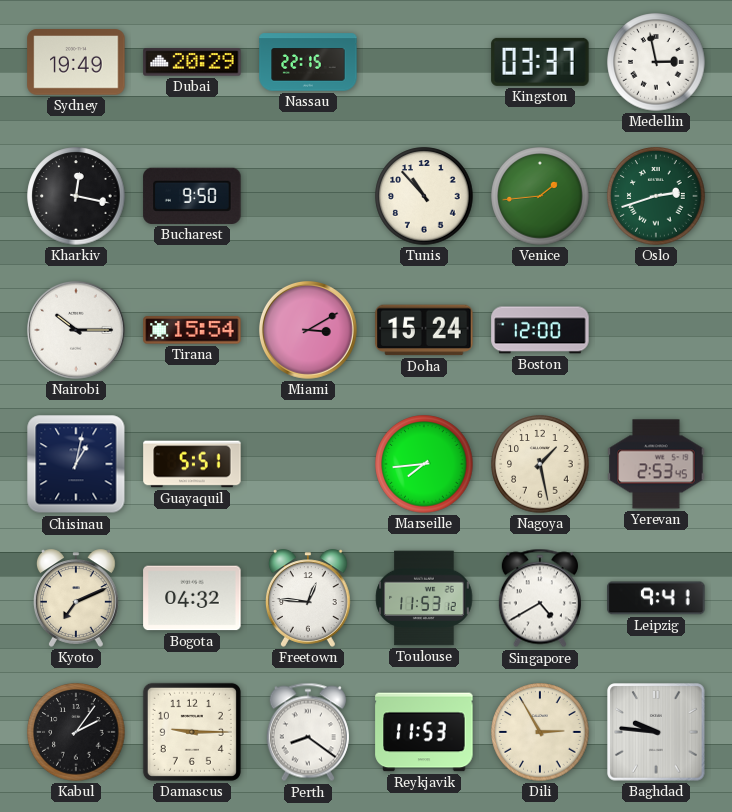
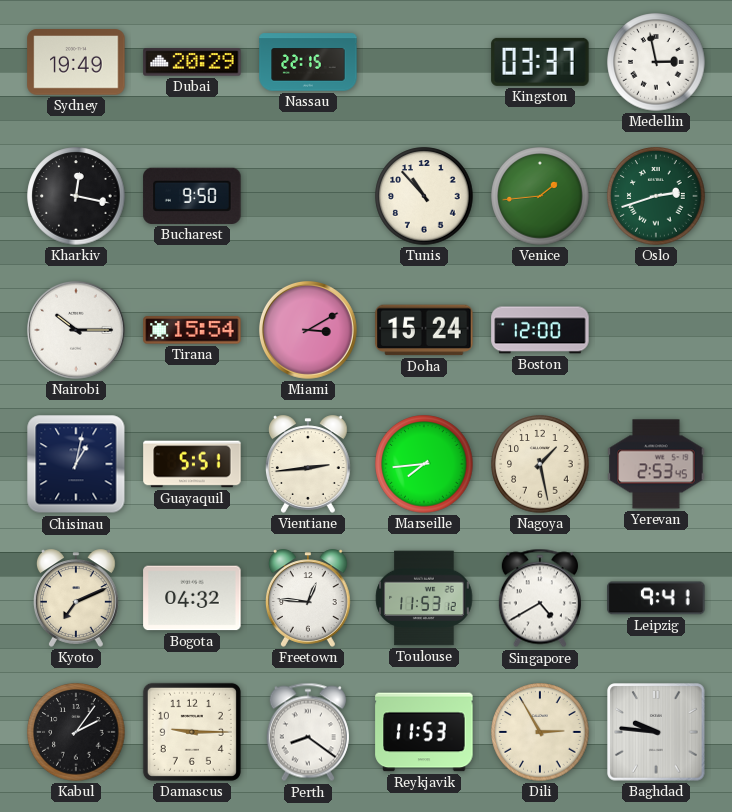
Vientiane: none -> 2:44 (308, 464)
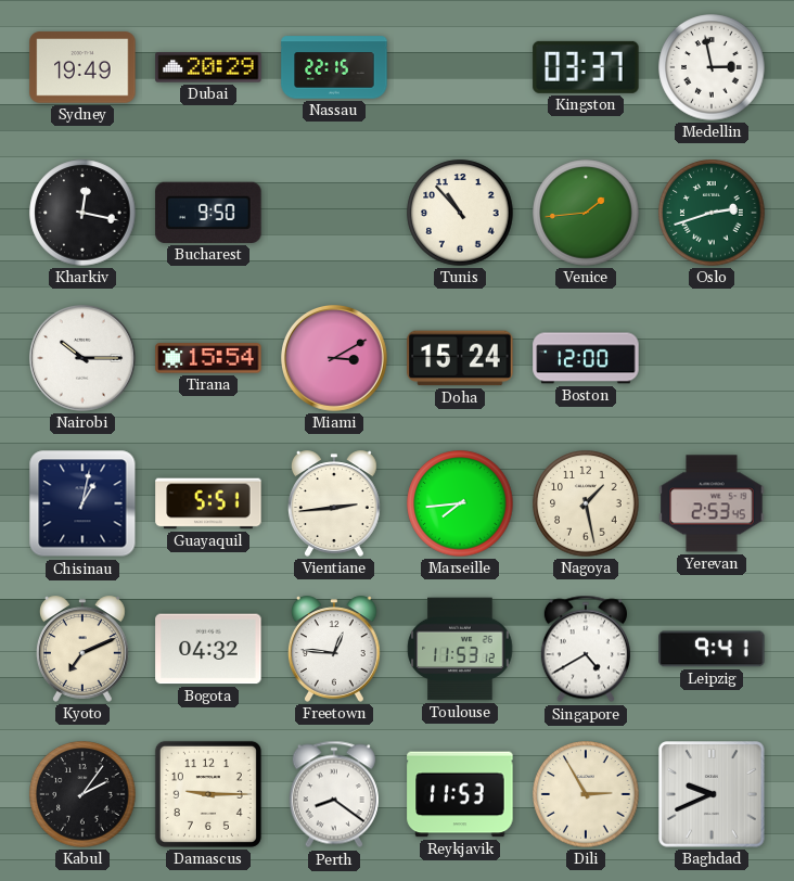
Baghdad: 9:46 -> 9:41 (712, 794)
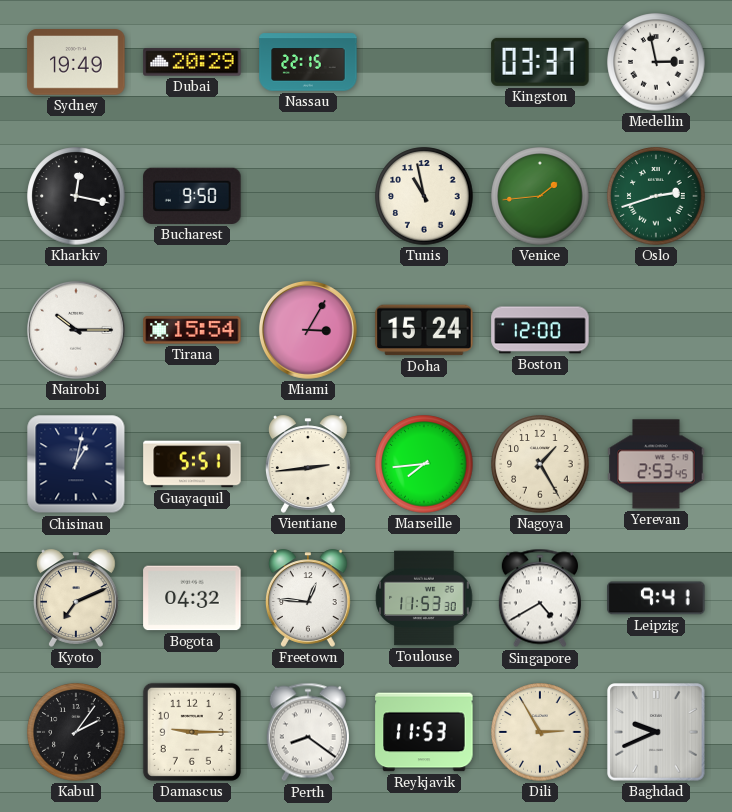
Tunis: 10:53 -> 10:58 (424, 196)
Miami: 3:10 -> 3:05 (309, 331)
Nagoya: 1:28 -> 1:25 (540, 464)
Toulouse: 11:53:12 -> 11:53:30 (424, 598)
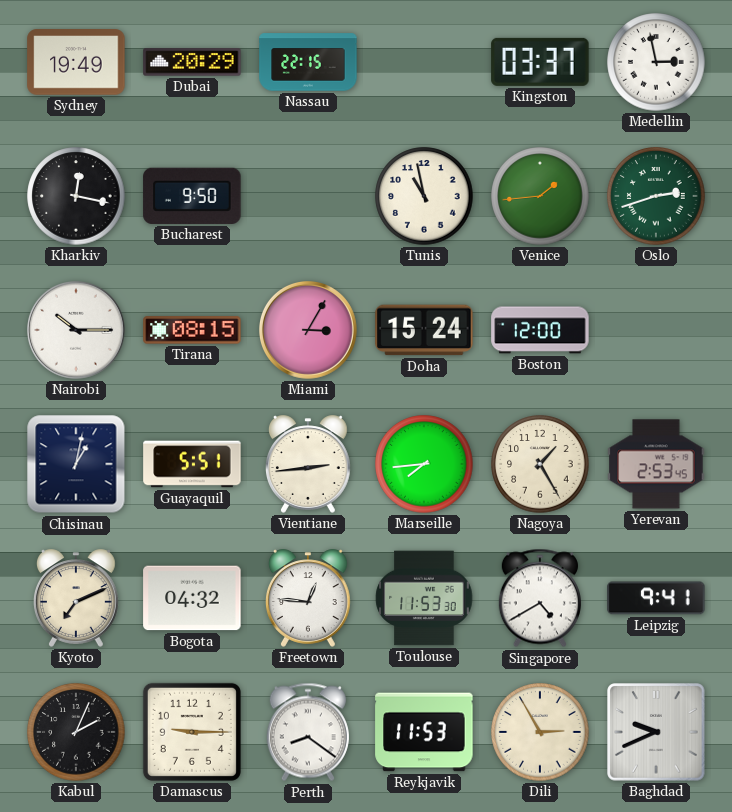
Tirana: 15:54 -> 08:15 (192, 330)
Kabul: 2:06 -> 2:04 (76, 732)
